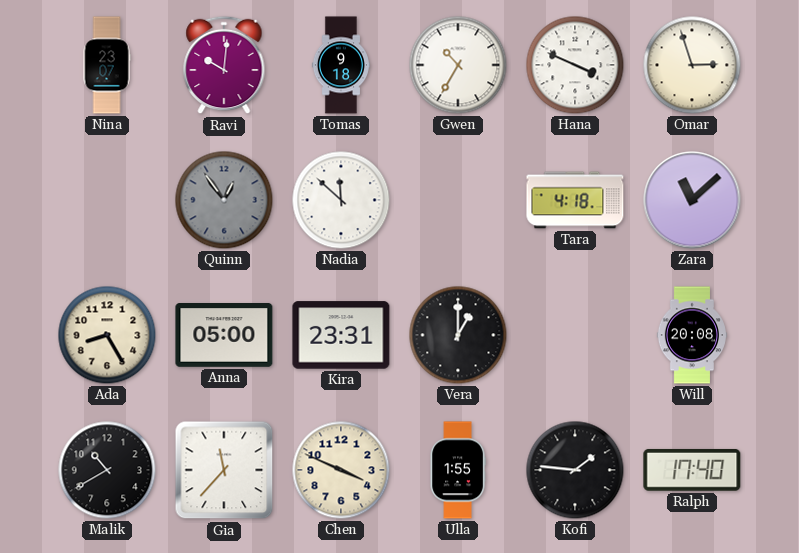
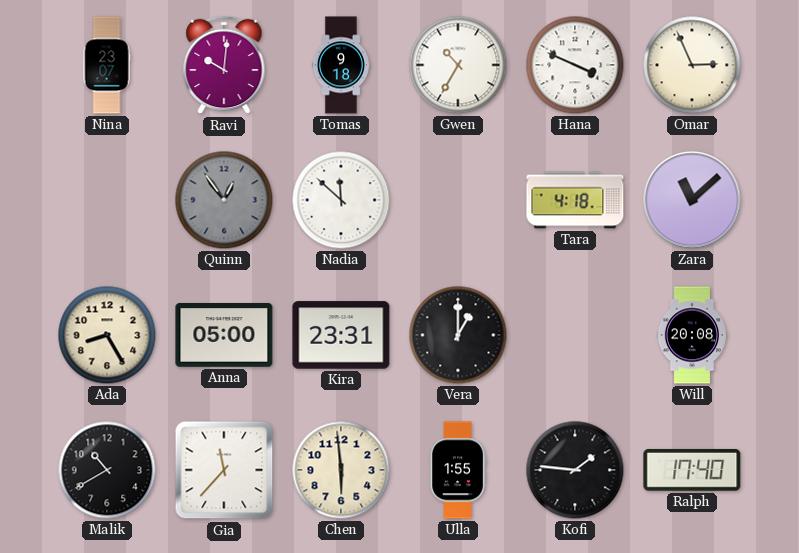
Omar: 2:57 -> 2:56 (692, 65)
Chen: 3:49 -> 5:59 (341, 470)
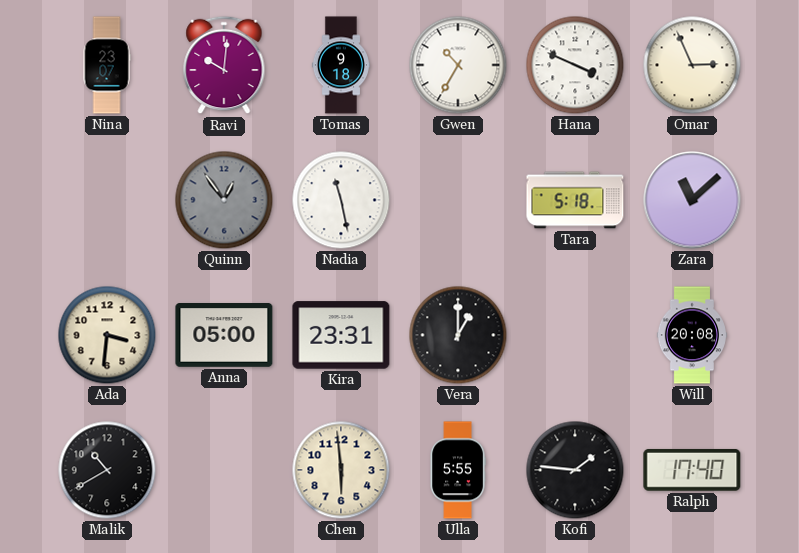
Nadia: 11:52 -> 11:28 (341, 200)
Tara: 4:18 -> 5:18 (575, 200)
Ada: 8:25 -> 3:31 (107, 335)
Gia: 11:37 -> none (224, 470)
Ulla: 1:55 -> 5:55 (458, 470)
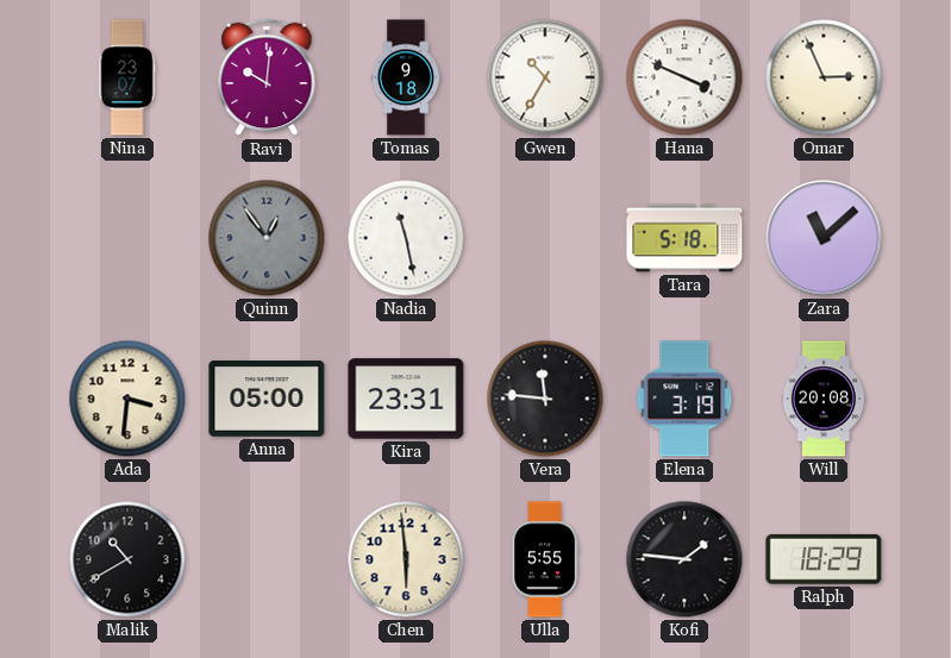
Vera: 1:00 -> 11:46 (545, 399)
Elena: none -> 3:19 (684, 399)
Ralph: 17:40 -> 18:29 (824, 559)
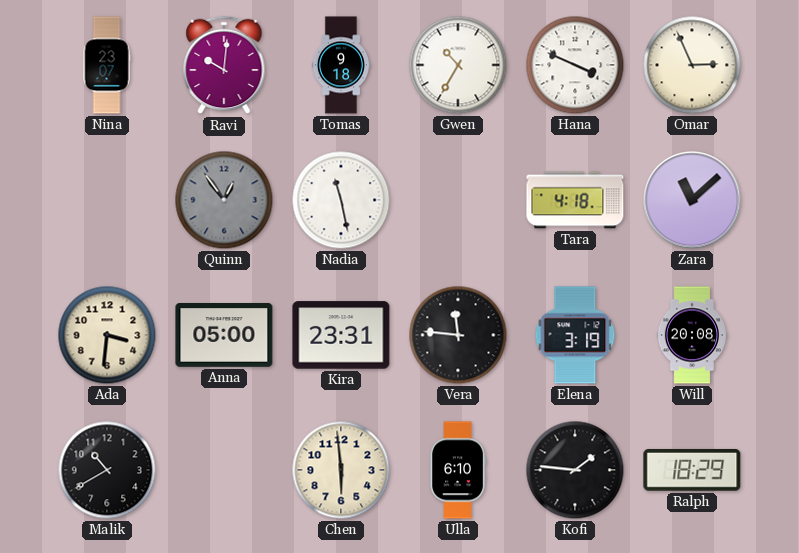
Tara: 5:18 -> 4:18 (575, 200)
Ulla: 5:55 -> 6:10 (458, 470)
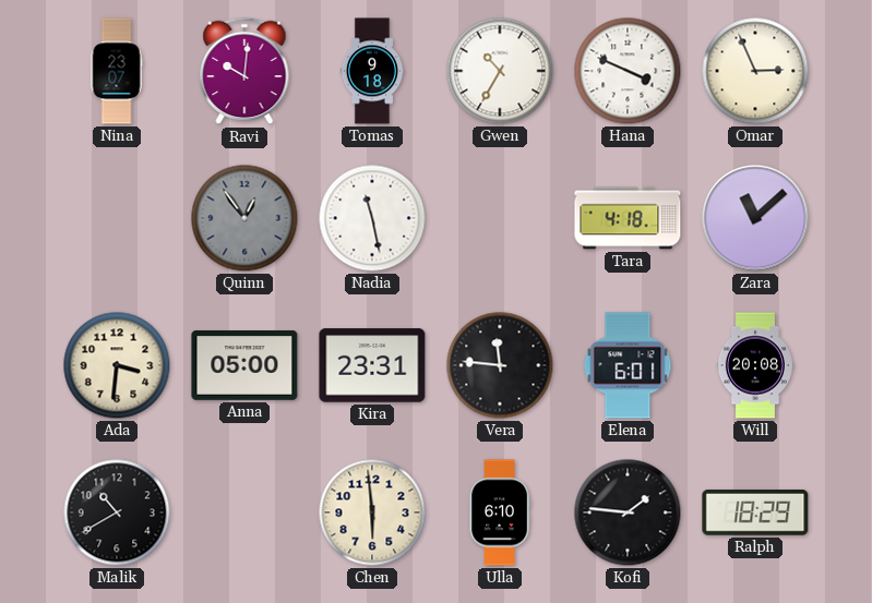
Elena: 3:19 -> 6:01 (628, 365)
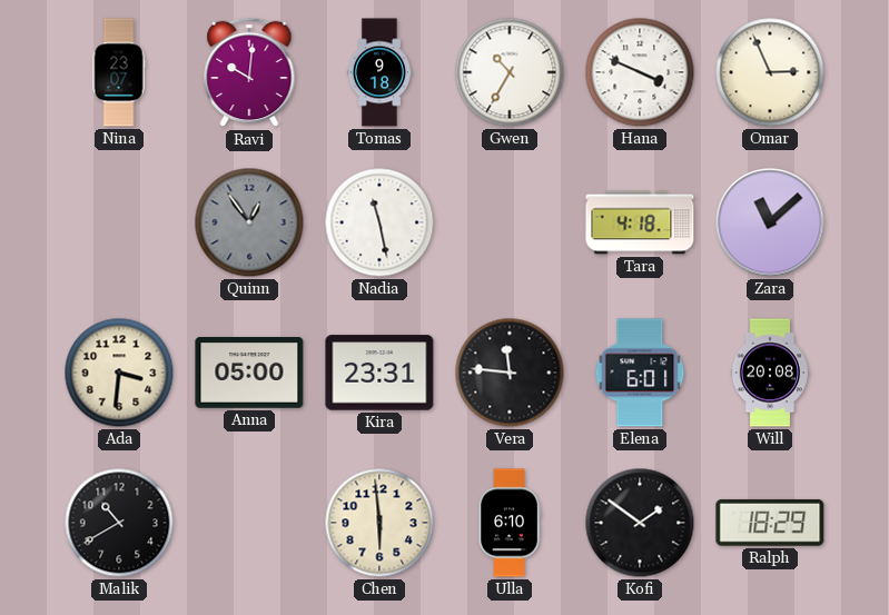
Kofi: 1:46 -> 1:51 (640, 523)
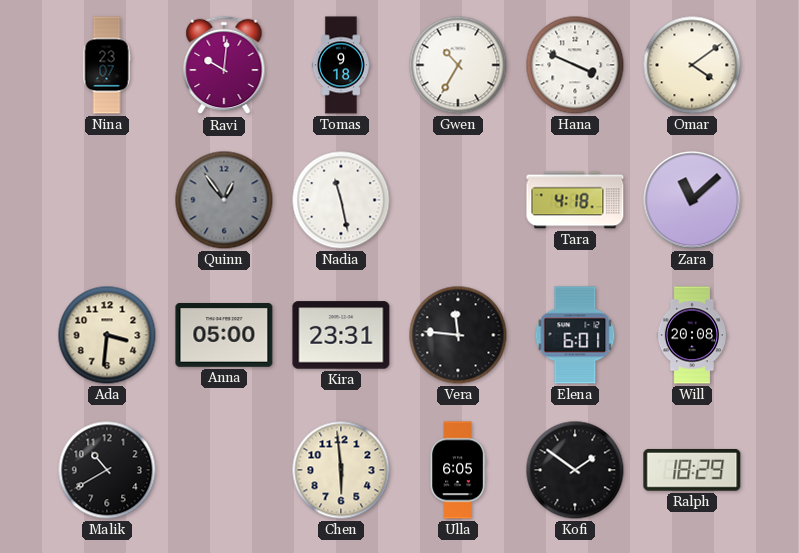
Omar: 2:56 -> 4:09 (692, 65)
Ulla: 6:10 -> 6:05 (458, 470)
